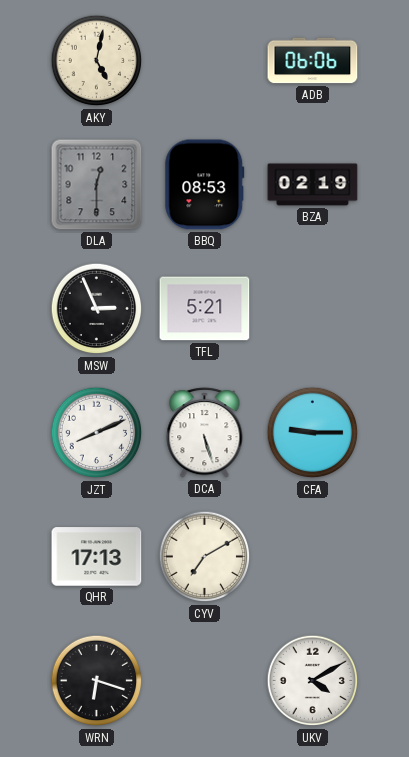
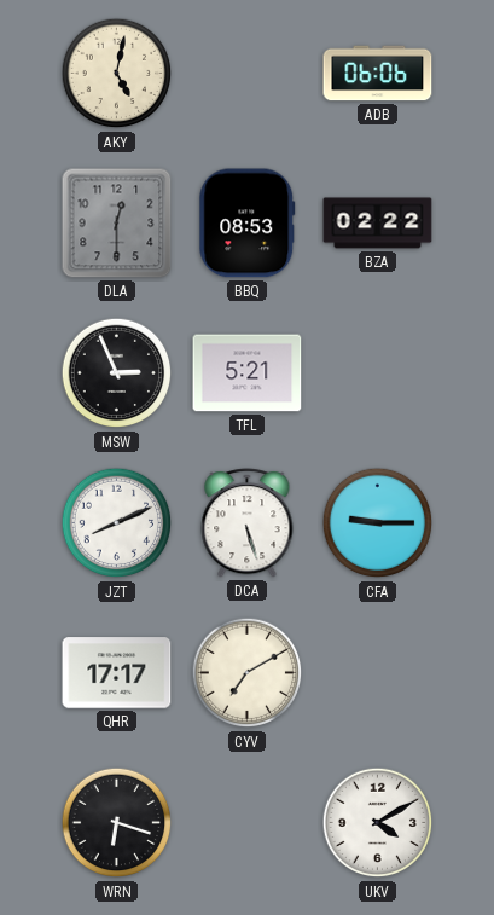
BZA: 02:19 -> 02:22 (378, 224)
QHR: 17:13 -> 17:17 (117, 673)
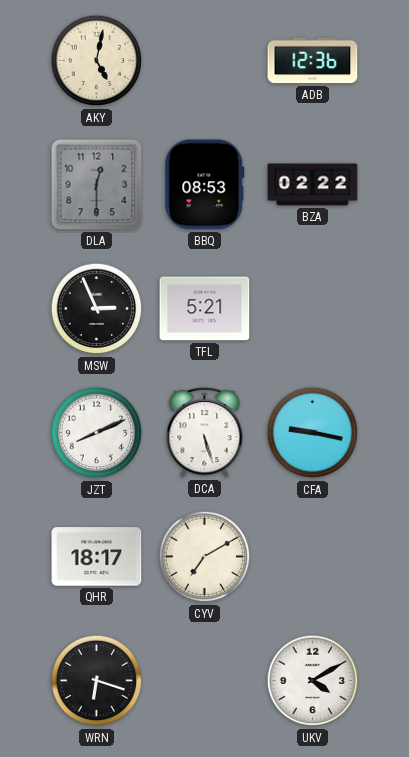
ADB: 06:06 -> 12:36 (313, 61)
CFA: 9:15 -> 9:17 (313, 433)
QHR: 17:17 -> 18:17 (97, 557)
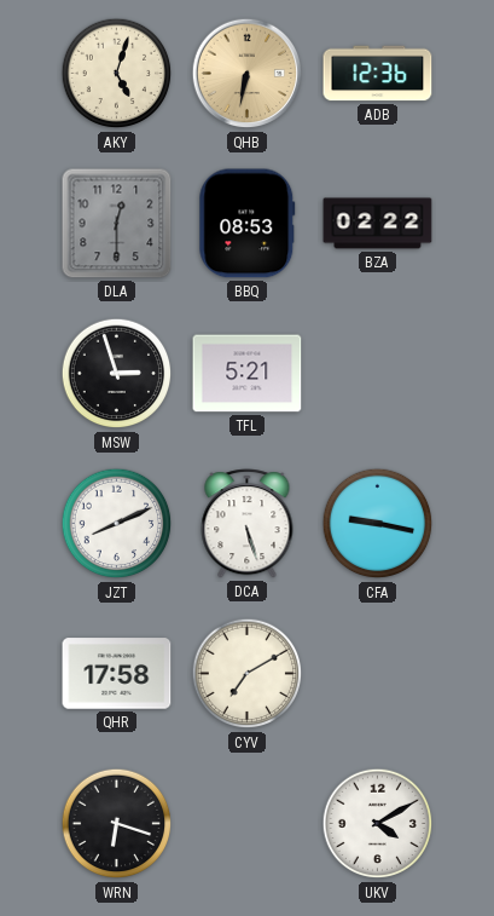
AKY: 5:02 -> 5:03 (117, 74)
QHB: none -> 6:32 (248, 74)
MSW: 2:56 -> 2:57 (117, 374)
QHR: 18:17 -> 17:58 (117, 674)
